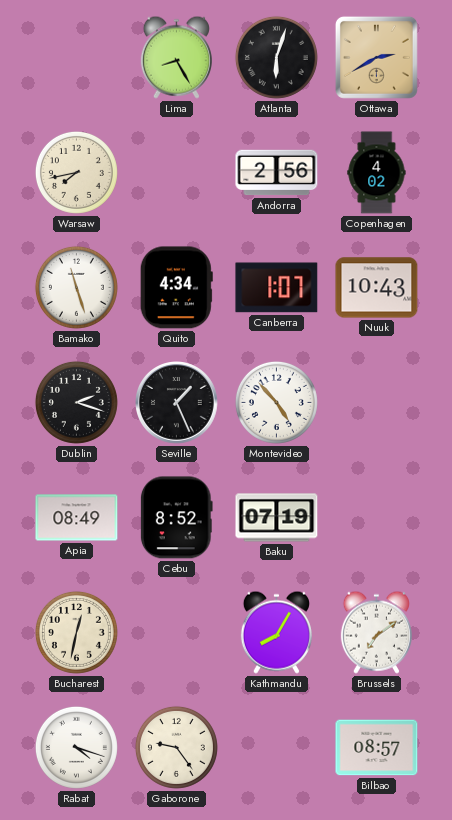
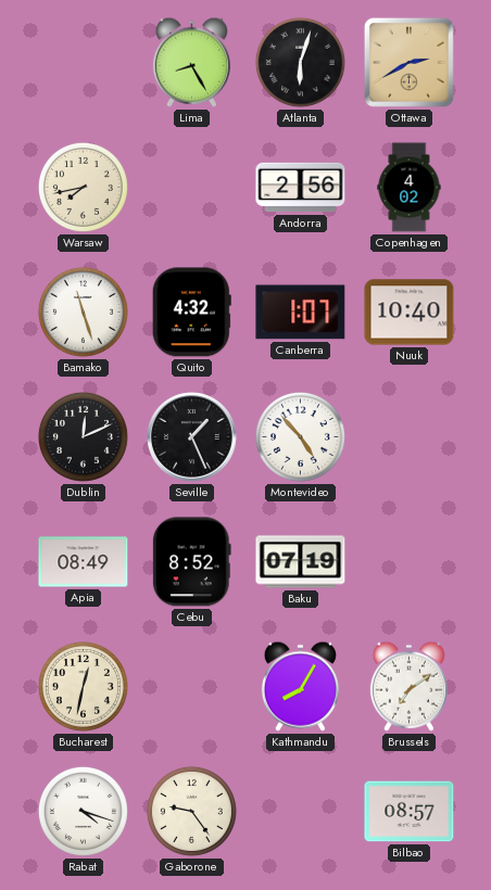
Quito: 4:34 -> 4:32 (191, 313)
Nuuk: 10:43 -> 10:40 (410, 313)
Dublin: 2:18 -> 12:11 (83, 436)
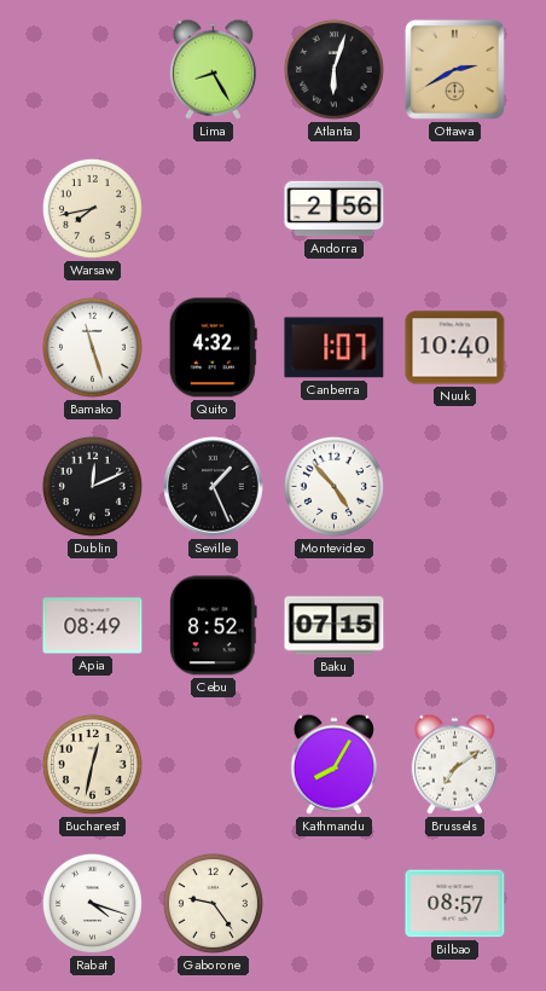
Copenhagen: 4:02 -> none (410, 188)
Baku: 07:19 -> 07:15 (335, 626)
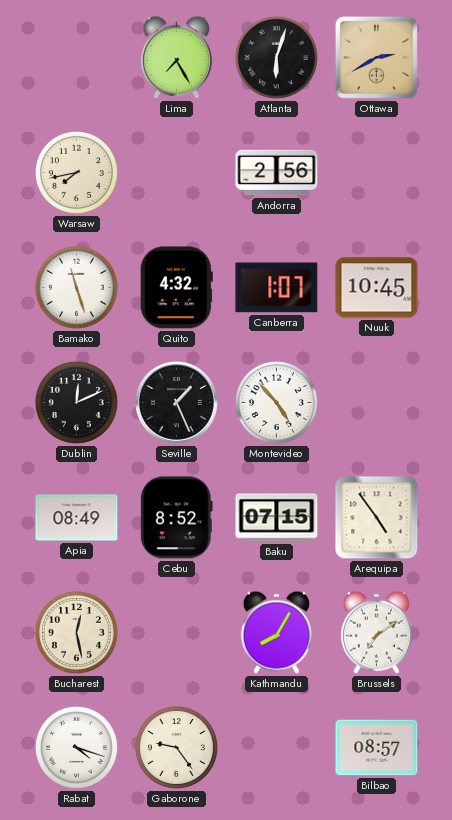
Lima: 8:25 -> 7:25 (176, 57)
Nuuk: 10:40 -> 10:45 (377, 288)
Arequipa: none -> 4:54 (377, 518)
Bucharest: 12:32 -> 12:28 (76, 632)
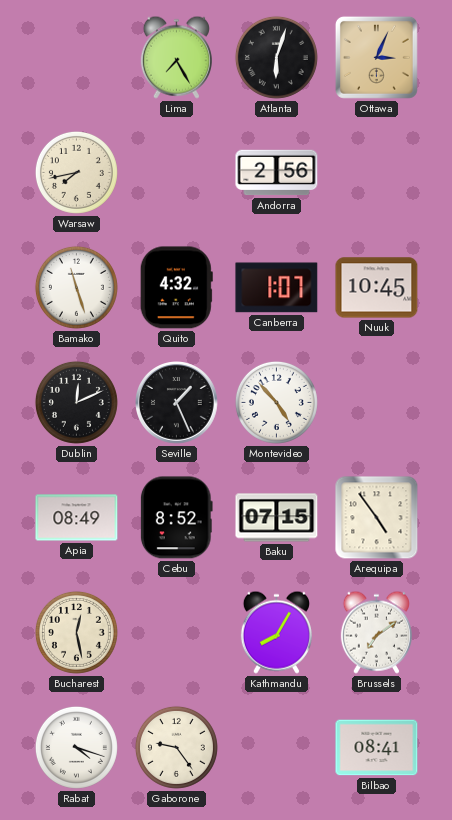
Ottawa: 2:40 -> 3:04 (376, 57)
Bilbao: 08:57 -> 08:41 (377, 748)
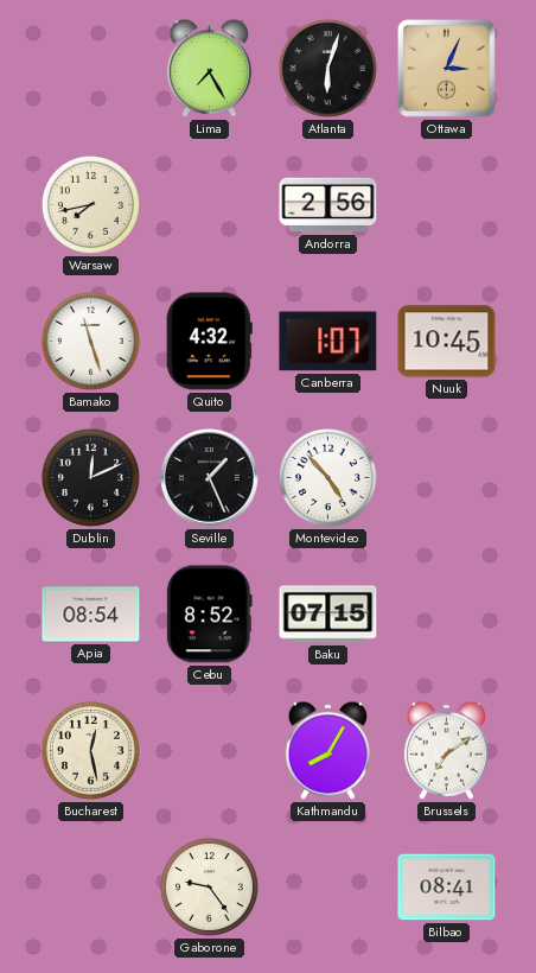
Apia: 08:49 -> 08:54 (91, 615)
Arequipa: 4:54 -> none (377, 518)
Rabat: 4:18 -> none (76, 747)
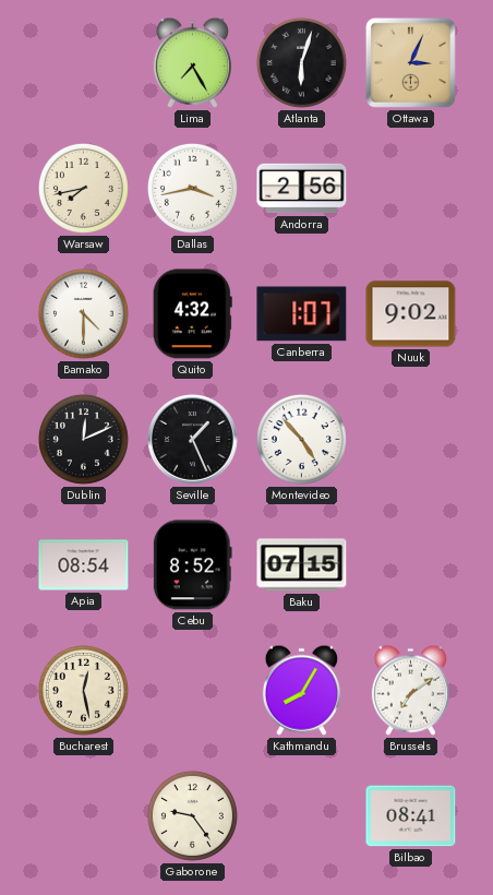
Dallas: none -> 3:43 (192, 188)
Bamako: 11:27 -> 4:30 (83, 313)
Nuuk: 10:45 -> 9:02 (411, 314)
